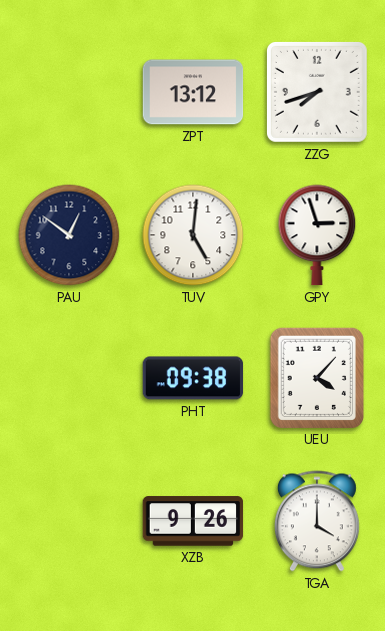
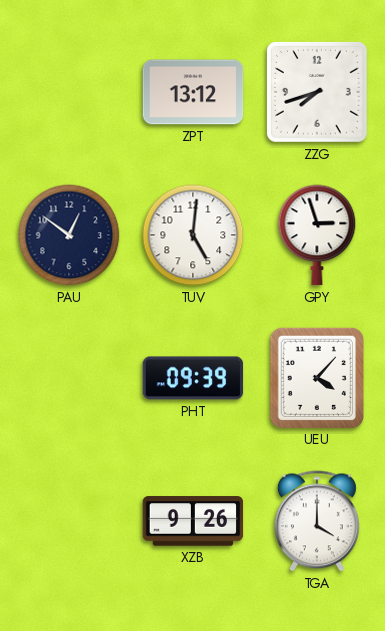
PHT: 09:38 -> 09:39 (193, 378)
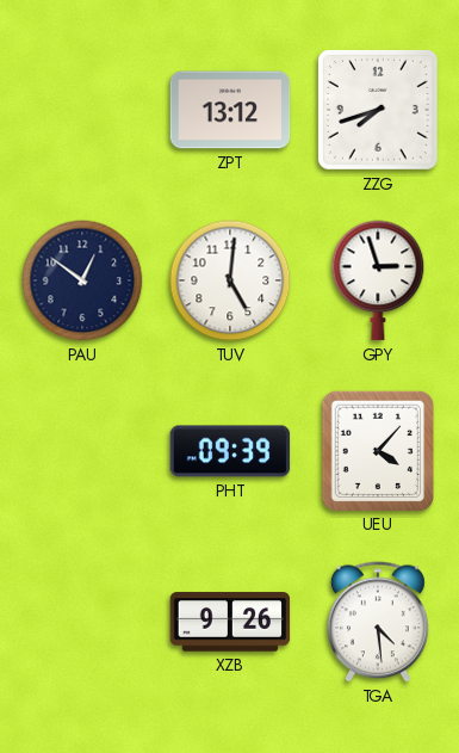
TGA: 4:00 -> 4:29 (378, 622)
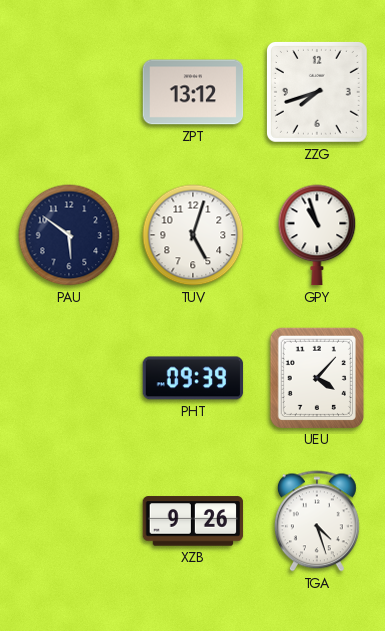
PAU: 12:51 -> 5:51 (69, 235)
TUV: 5:01 -> 5:03 (193, 235)
GPY: 2:57 -> 10:57 (317, 235)
TGA: 4:29 -> 4:27 (317, 521)
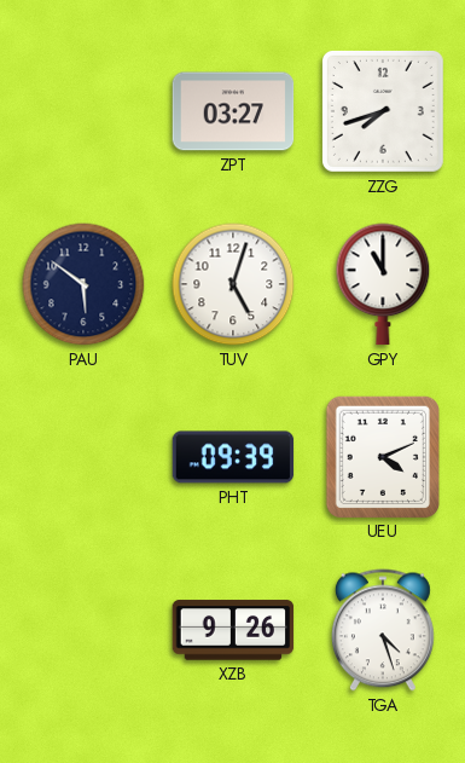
ZPT: 13:12 -> 03:27 (233, 111)
GPY: 10:57 -> 11:00 (383, 284)
UEU: 4:07 -> 4:11 (382, 456)
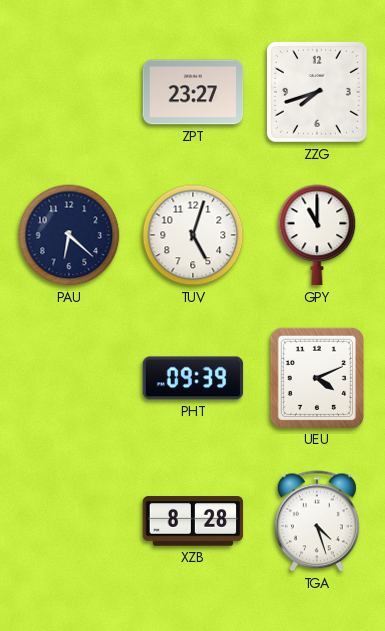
ZPT: 03:27 -> 23:27 (193, 92)
PAU: 5:51 -> 6:22 (69, 235)
XZB: 9:26 -> 8:28 (193, 521)
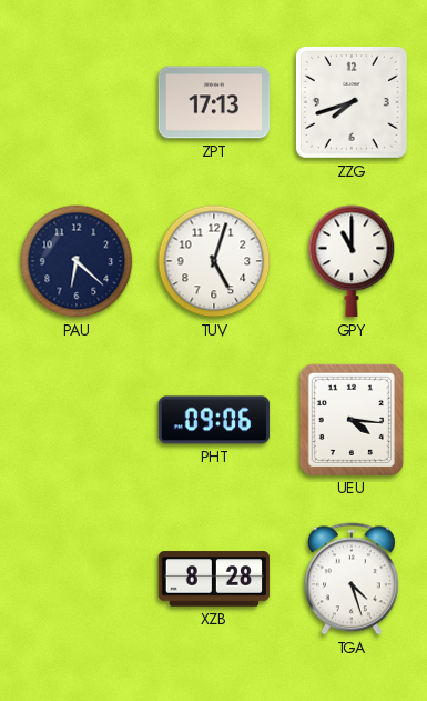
ZPT: 23:27 -> 17:13 (214, 102)
PHT: 09:39 -> 09:06 (214, 420)
UEU: 4:11 -> 4:16 (350, 419)
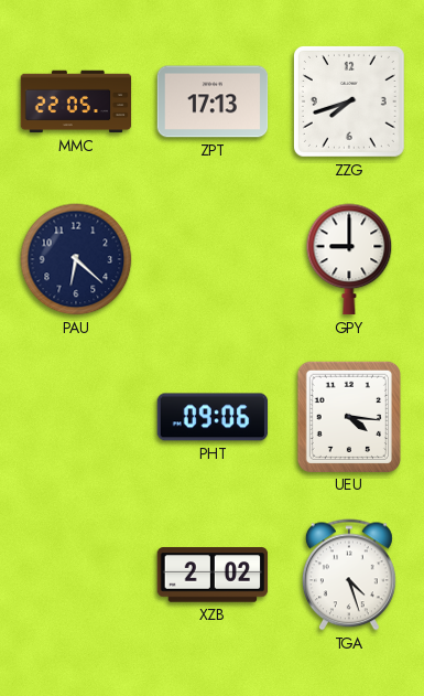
MMC: none -> 22:05 (76, 101)
TUV: 5:03 -> none (214, 261)
GPY: 11:00 -> 9:00 (349, 259)
XZB: 8:28 -> 2:02 (213, 575)
